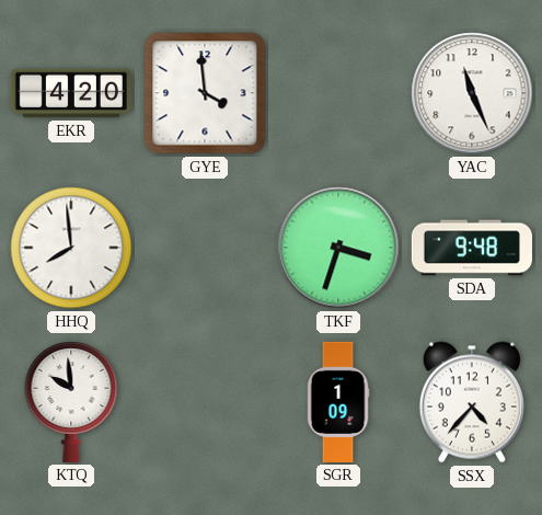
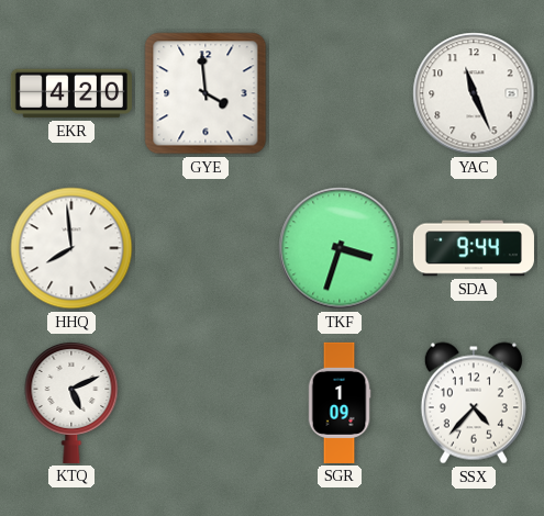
SDA: 9:48 -> 9:44 (474, 248)
KTQ: 9:59 -> 5:11 (71, 402)
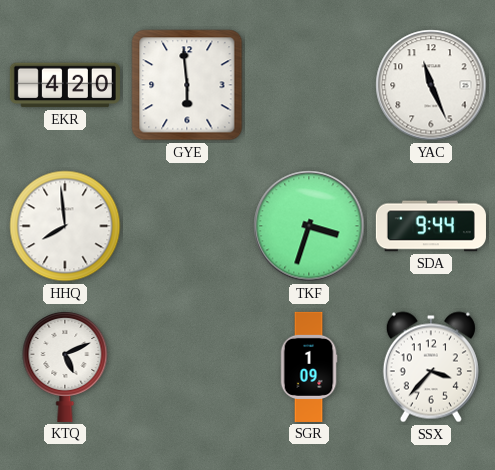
GYE: 3:59 -> 5:59 (187, 85)
SSX: 4:37 -> 3:37 (431, 367)
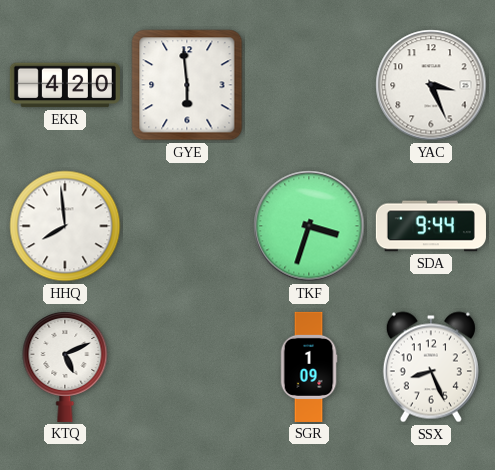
YAC: 11:26 -> 3:26 (431, 85)
SSX: 3:37 -> 8:26 (431, 367)
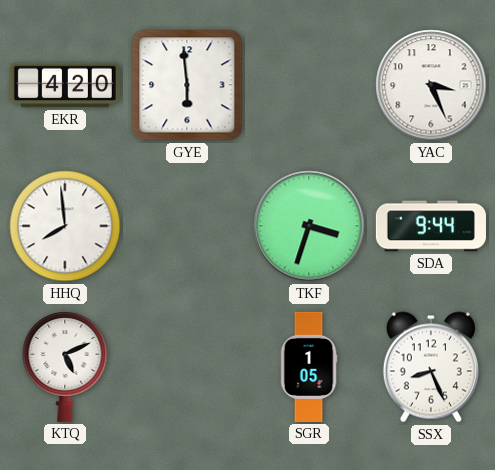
SGR: 1:09 -> 1:05 (309, 367)
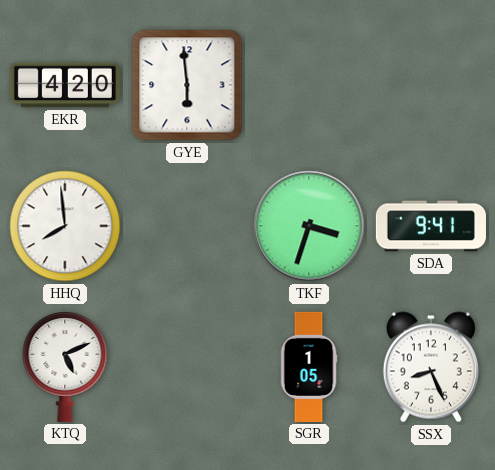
YAC: 3:26 -> none (431, 85)
SDA: 9:44 -> 9:41 (431, 226)
